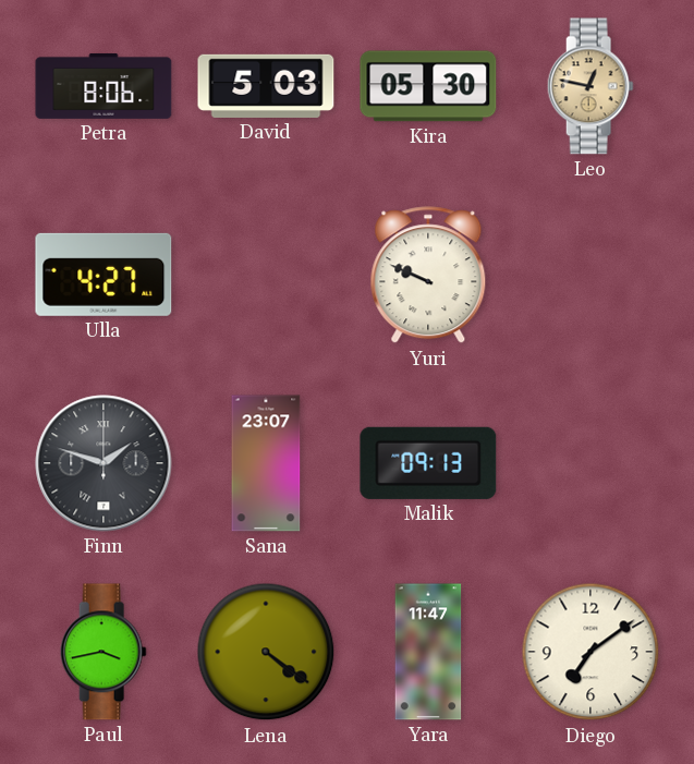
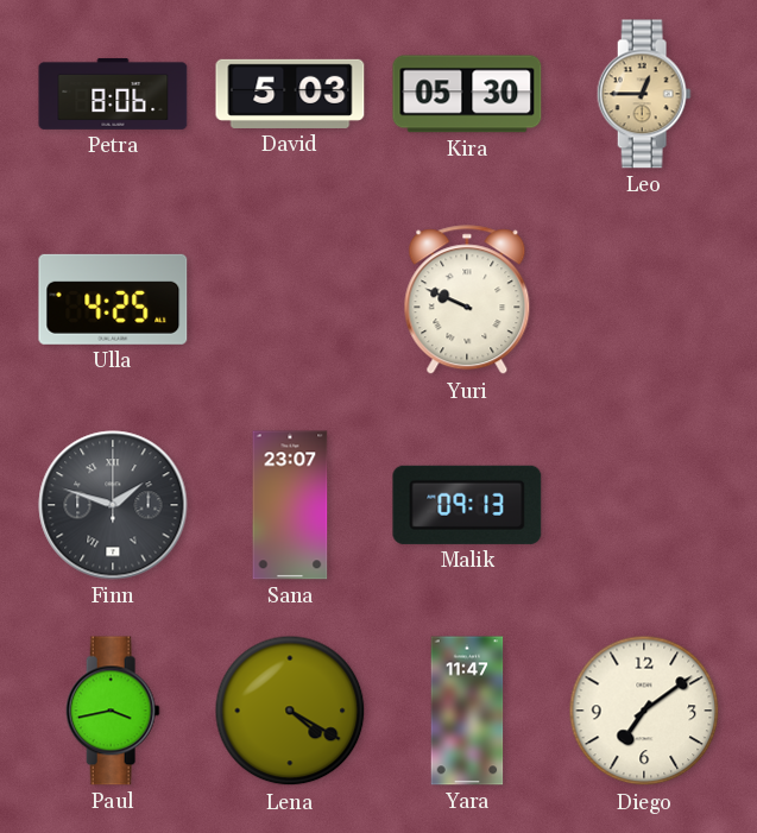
Leo: 12:47 -> 12:45 (644, 94)
Ulla: 4:27 -> 4:25 (113, 299)
Lena: 4:21 -> 4:20 (290, 711)
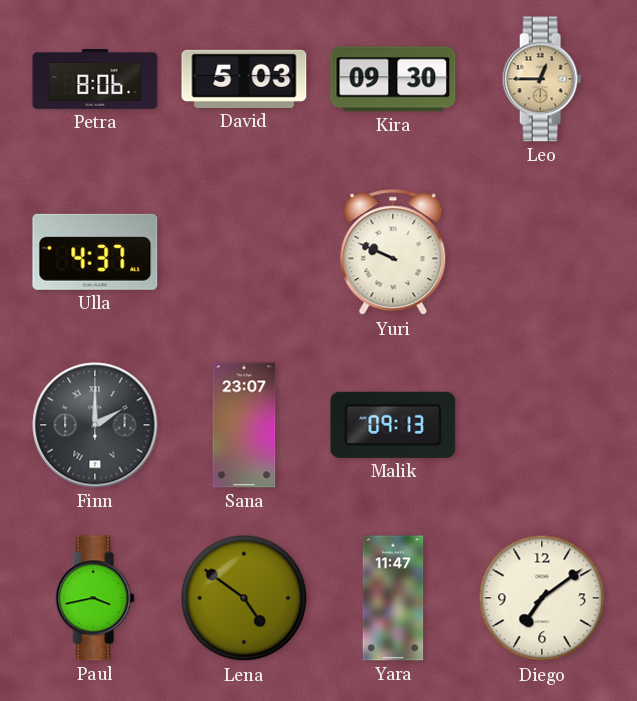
Kira: 05:30 -> 09:30 (393, 79)
Ulla: 4:25 -> 4:37 (95, 252)
Finn: 1:48 -> 2:00 (95, 425)
Lena: 4:20 -> 4:51 (244, 598)
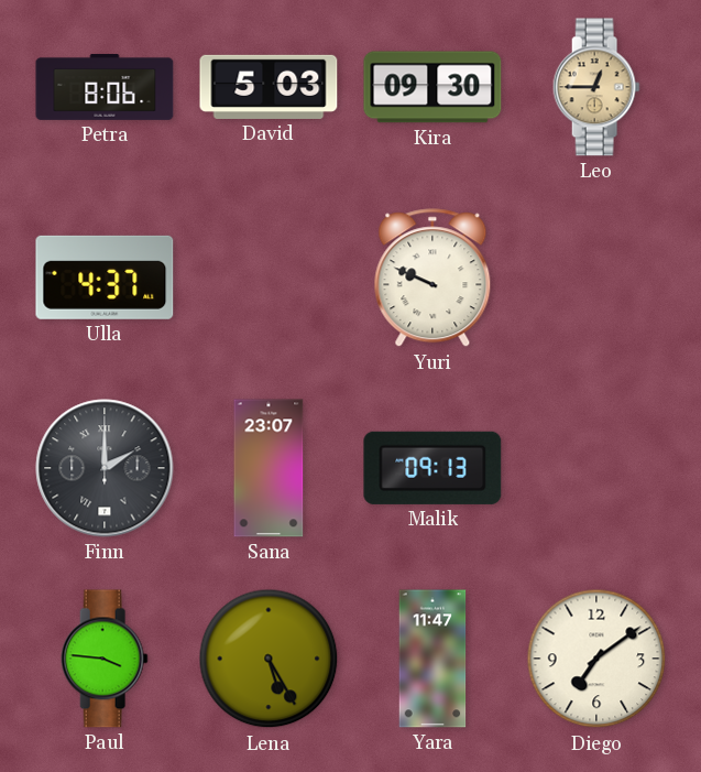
Paul: 3:43 -> 3:46 (105, 659)
Lena: 4:51 -> 5:25 (269, 659)
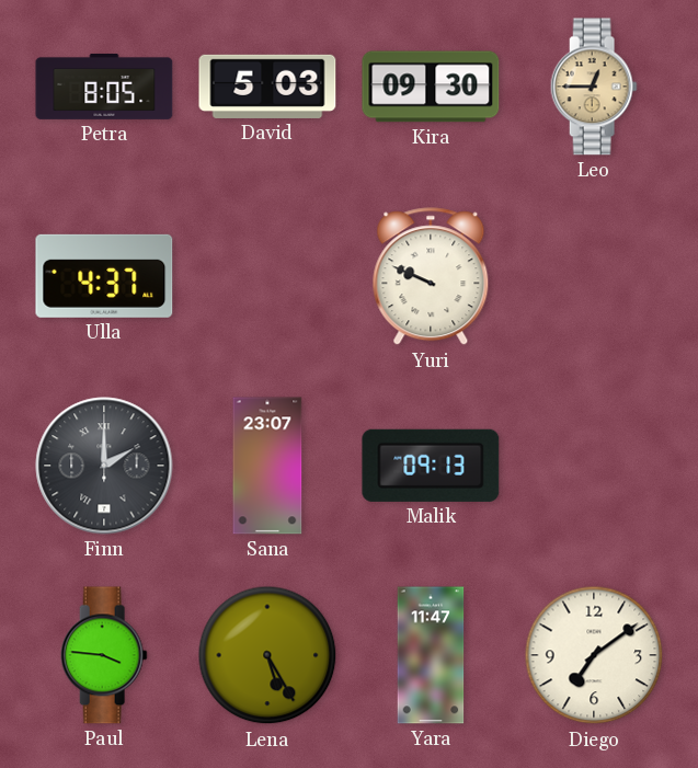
Petra: 8:06 -> 8:05 (104, 87)
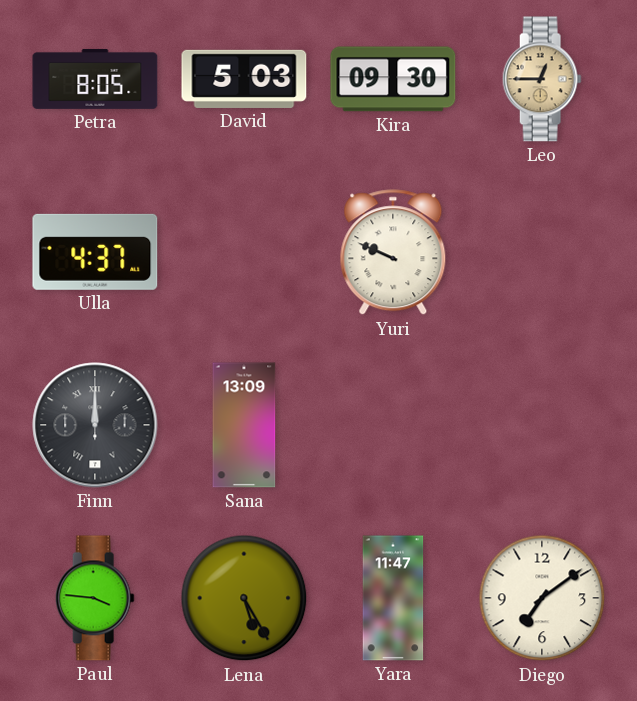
Finn: 2:00 -> 12:00 (95, 425)
Sana: 23:07 -> 13:09 (244, 425)
Malik: 09:13 -> none (431, 466)
